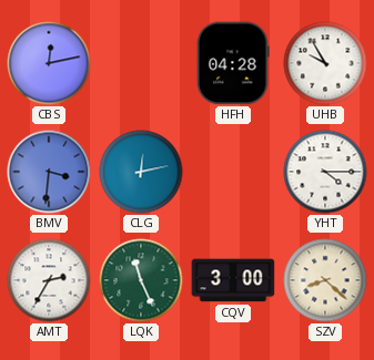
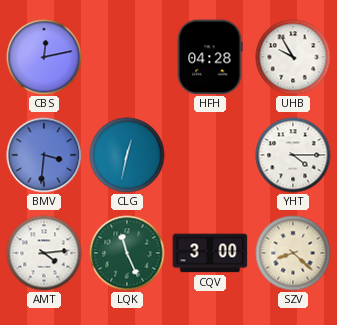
CLG: 12:13 -> 12:32 (127, 155)
AMT: 2:35 -> 4:14 (44, 253)
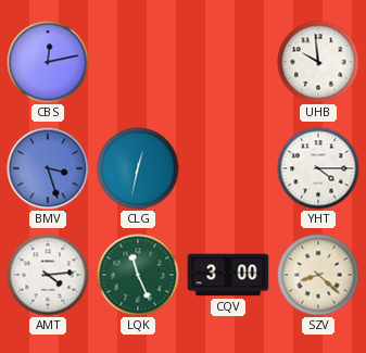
HFH: 04:28 -> none (210, 57)
UHB: 9:55 -> 9:59 (318, 62)
BMV: 3:31 -> 3:27 (48, 168)
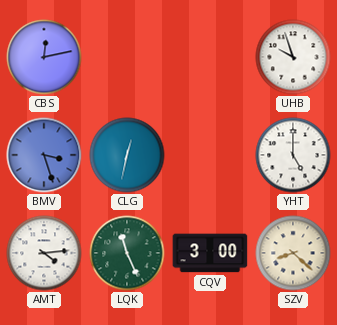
UHB: 9:59 -> 9:57 (293, 57)
YHT: 4:15 -> 5:00 (293, 155)
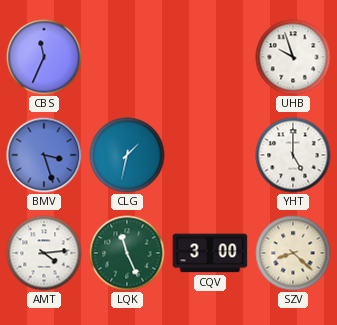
CBS: 12:13 -> 11:34 (44, 57)
CLG: 12:32 -> 1:32 (127, 155)
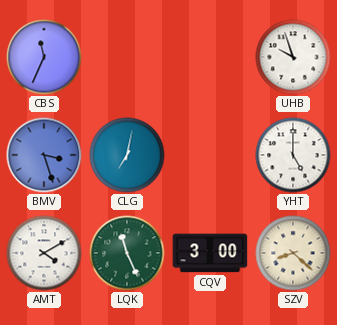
CLG: 1:32 -> 7:02 (127, 155)
AMT: 4:14 -> 4:10 (44, 253)
